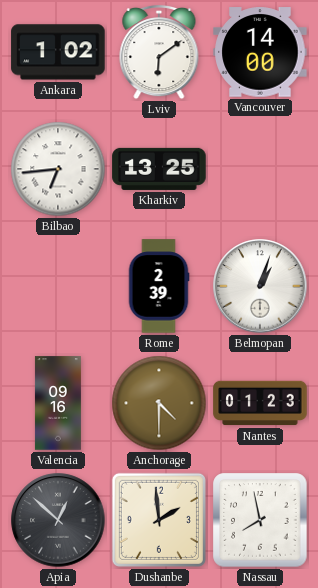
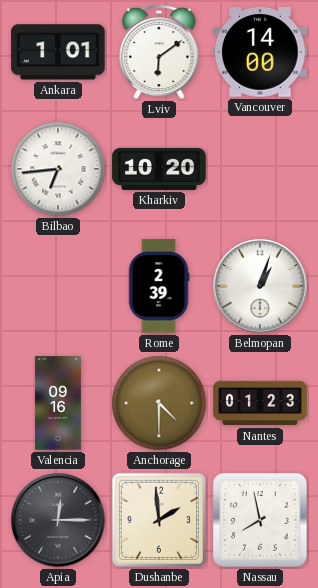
Ankara: 1:02 -> 1:01 (58, 52)
Kharkiv: 13:25 -> 10:20 (159, 169)
Apia: 12:52 -> 12:15 (58, 520)
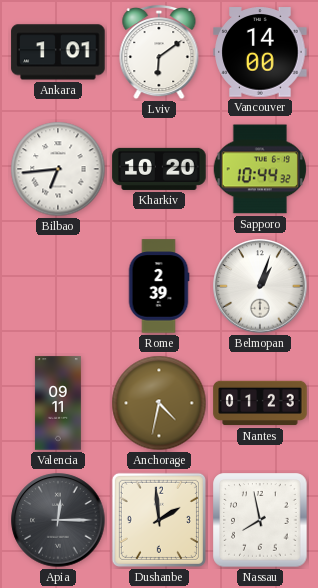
Sapporo: none -> 10:44 (260, 169)
Valencia: 09:16 -> 09:11 (58, 403)
Anchorage: 4:30 -> 4:32 (159, 403)
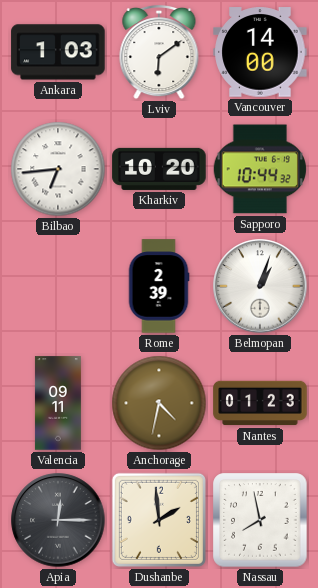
Ankara: 1:01 -> 1:03 (58, 52)
